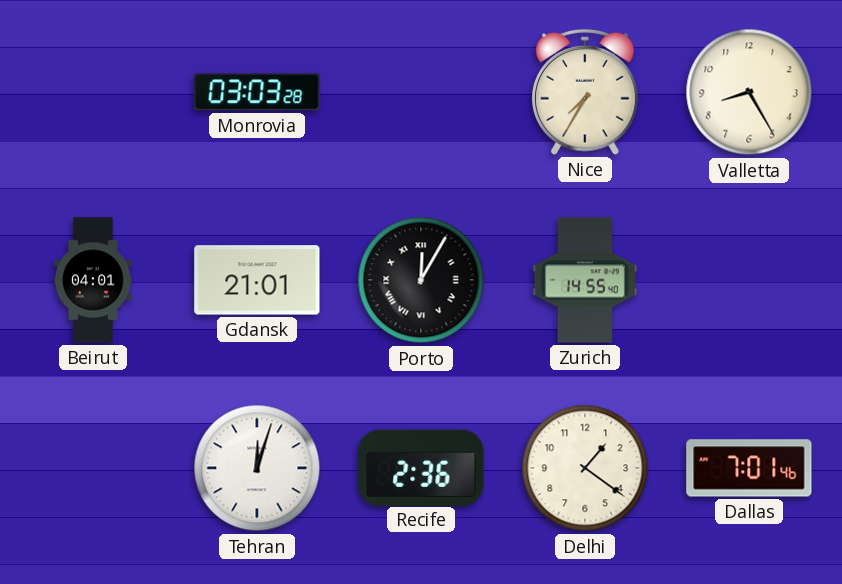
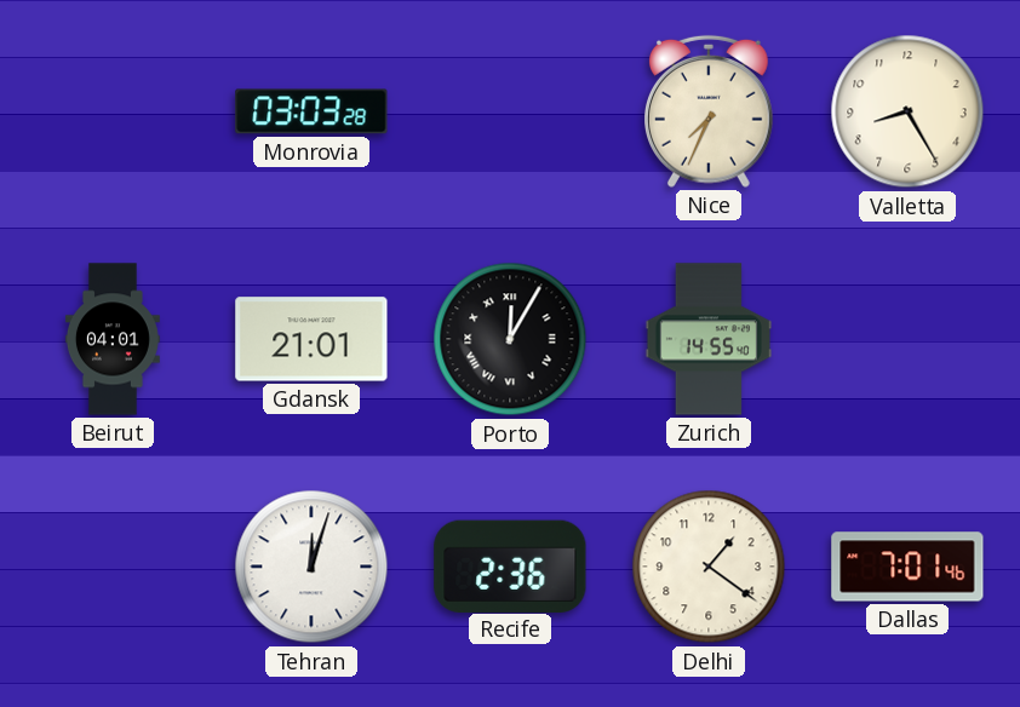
Nice: 7:35 -> 7:34 (710, 111)
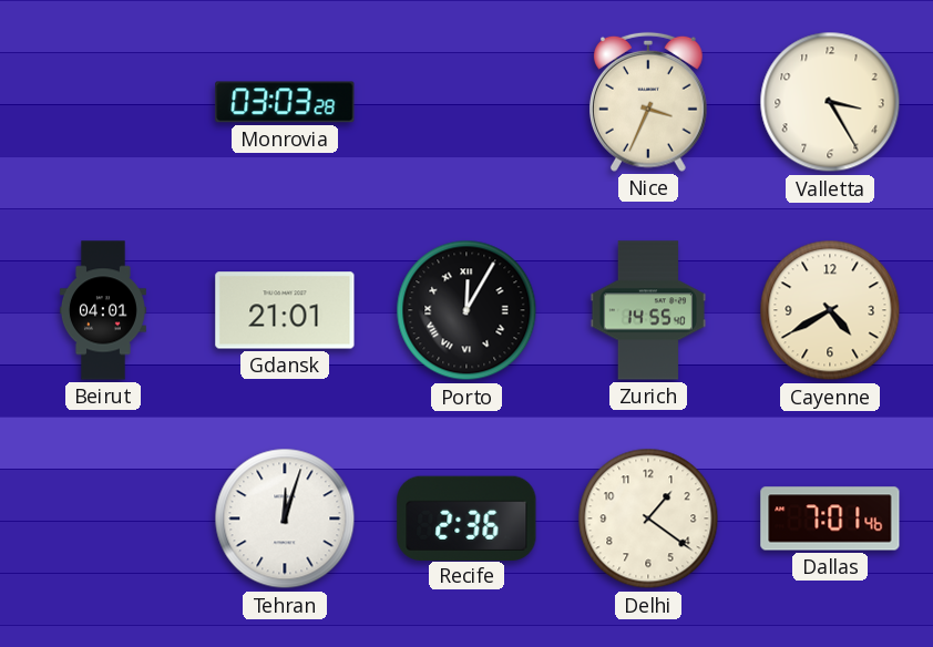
Nice: 7:34 -> 3:34 (649, 102)
Valletta: 8:25 -> 3:25 (830, 102)
Cayenne: none -> 4:40 (830, 310)
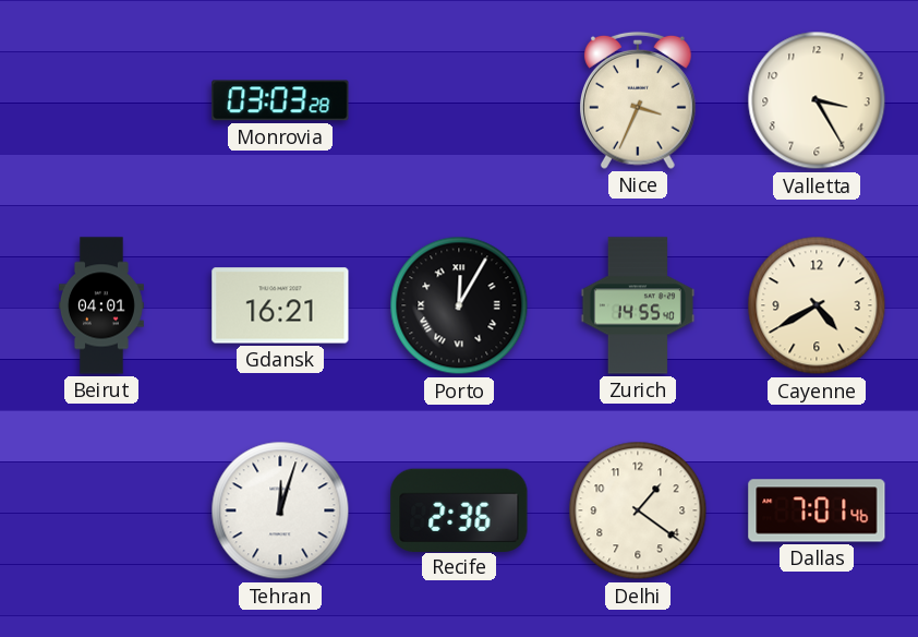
Gdansk: 21:01 -> 16:21 (280, 305)
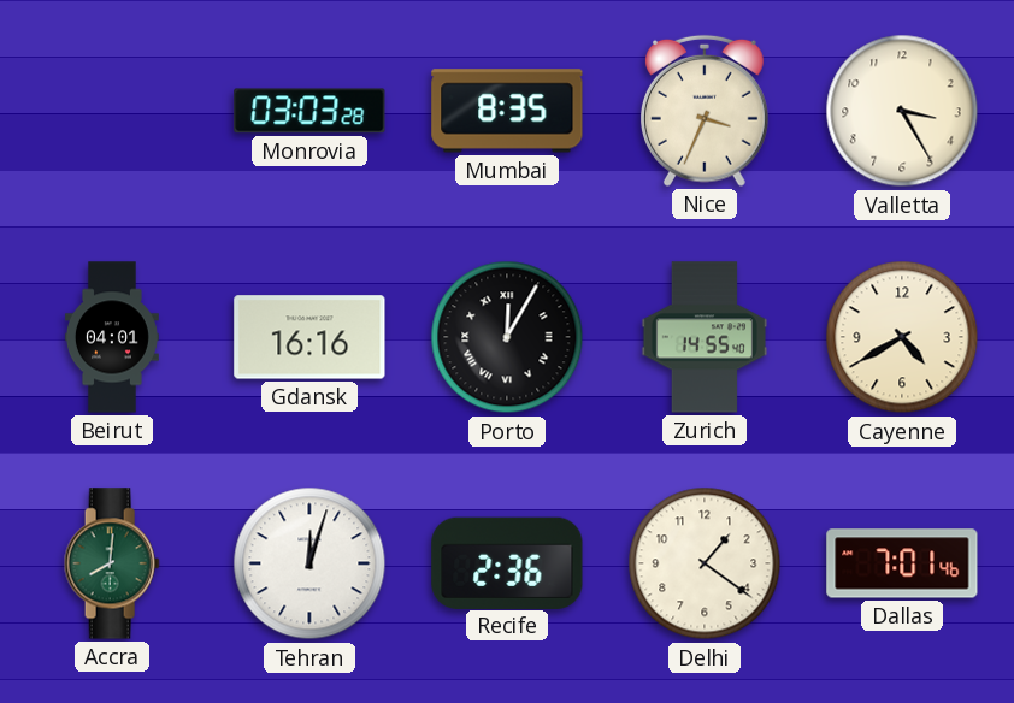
Mumbai: none -> 8:35 (507, 111)
Gdansk: 16:21 -> 16:16 (309, 337)
Accra: none -> 8:01 (112, 563)
